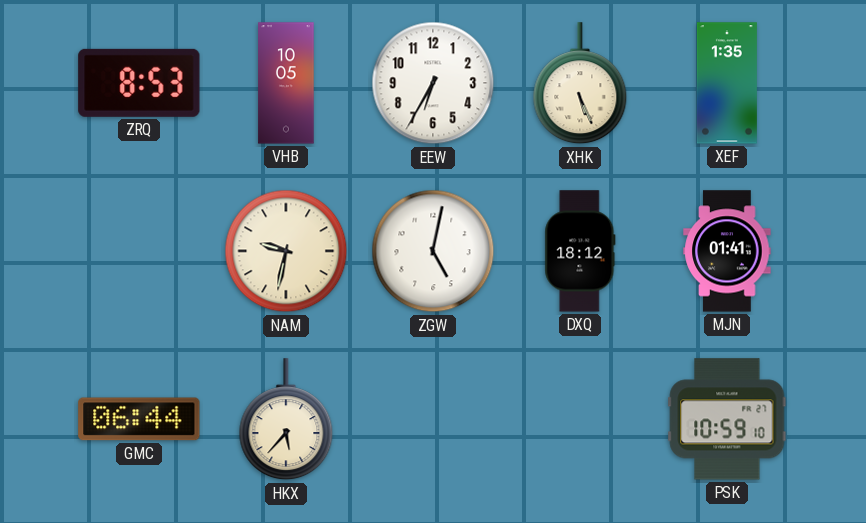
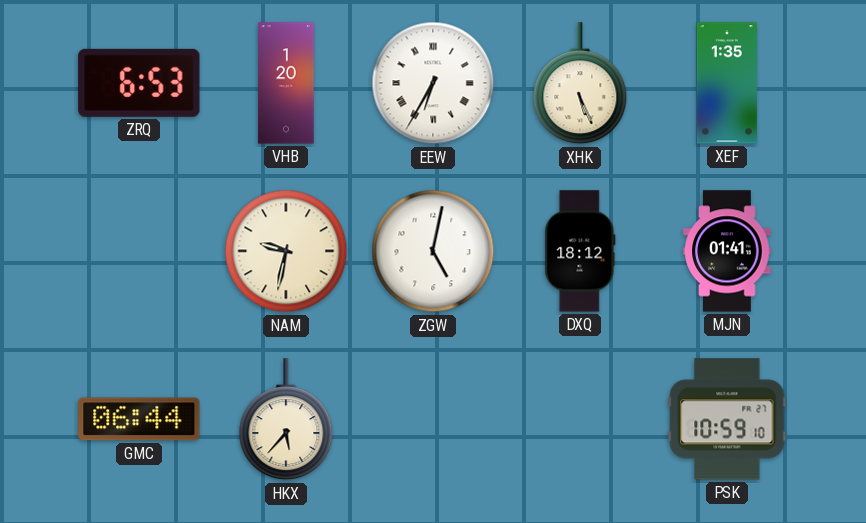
ZRQ: 8:53 -> 6:53 (139, 83)
VHB: 10:05 -> 1:20 (286, 83)
EEW numerals: Arabic -> Roman (433, 83)
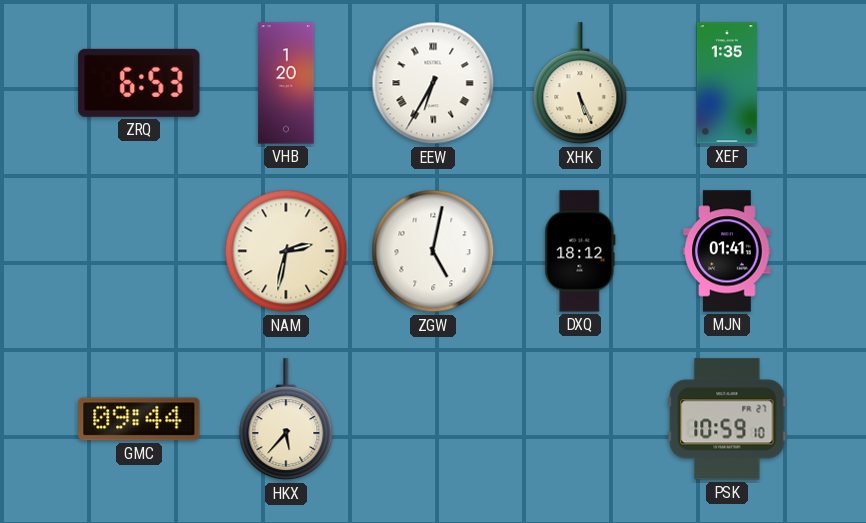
NAM: 9:32 -> 2:32 (286, 251)
GMC: 06:44 -> 09:44 (139, 419)
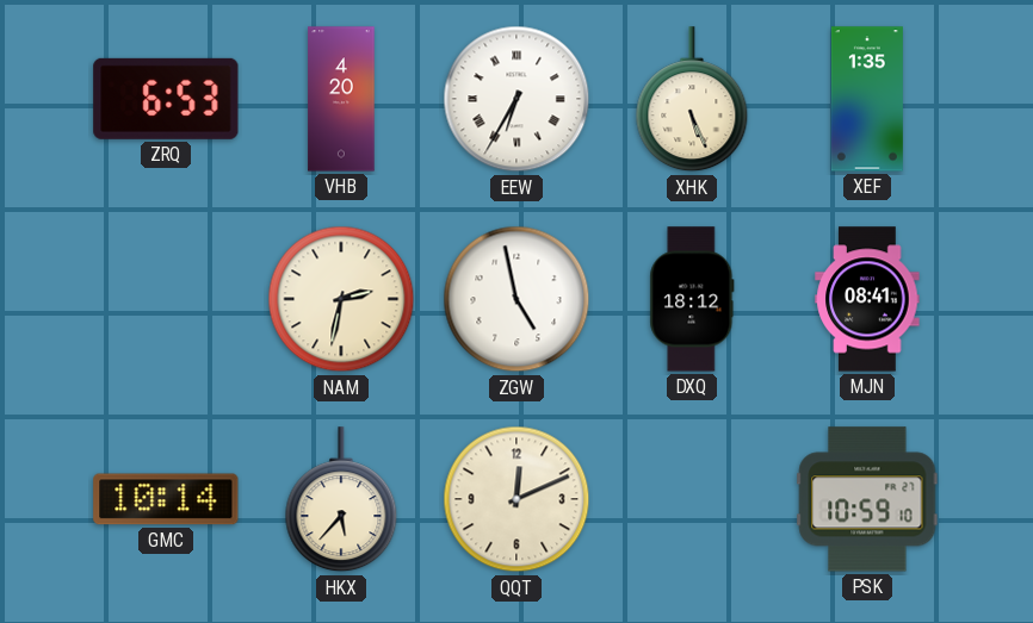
VHB: 1:20 -> 4:20 (341, 99)
ZGW: 5:02 -> 4:58 (516, 299)
MJN: 01:41 -> 08:41 (867, 299)
GMC: 09:44 -> 10:14 (166, 499)
QQT: none -> 12:11 (516, 499)
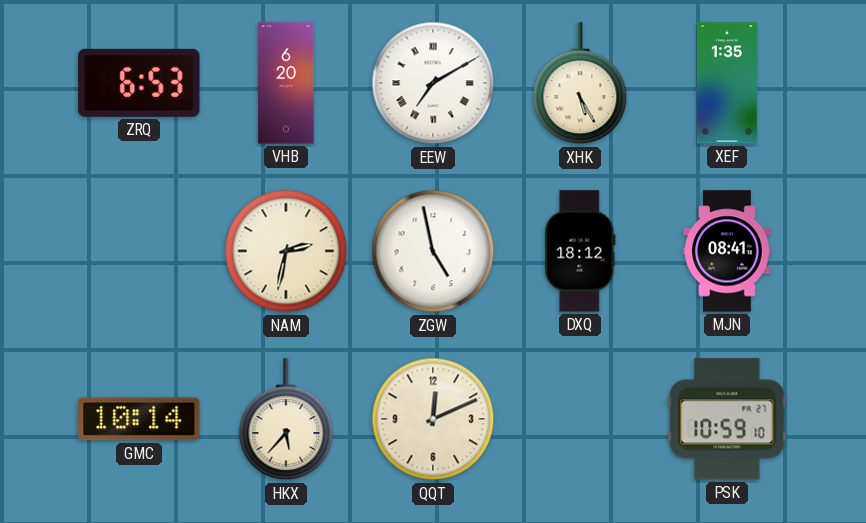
VHB: 4:20 -> 6:20 (286, 83)
EEW: 6:35 -> 7:10 (433, 83)
XHK: 5:26 -> 5:25 (580, 84)
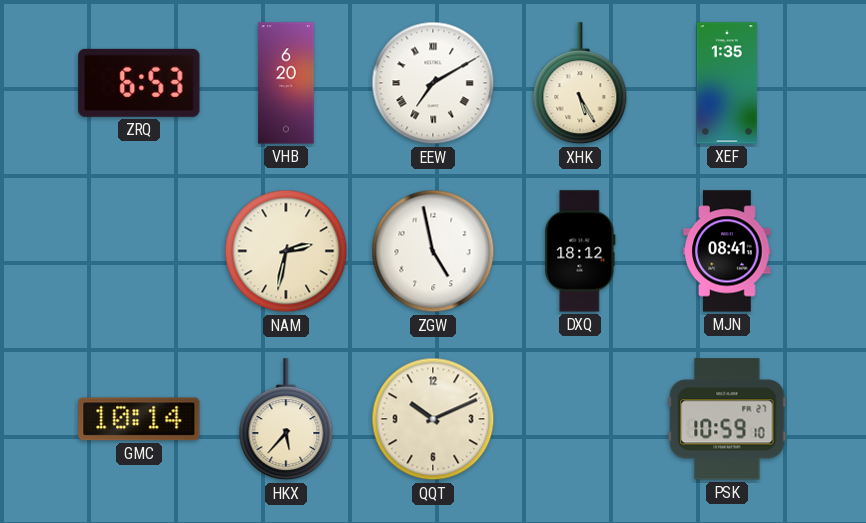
QQT: 12:11 -> 10:11 (433, 419)
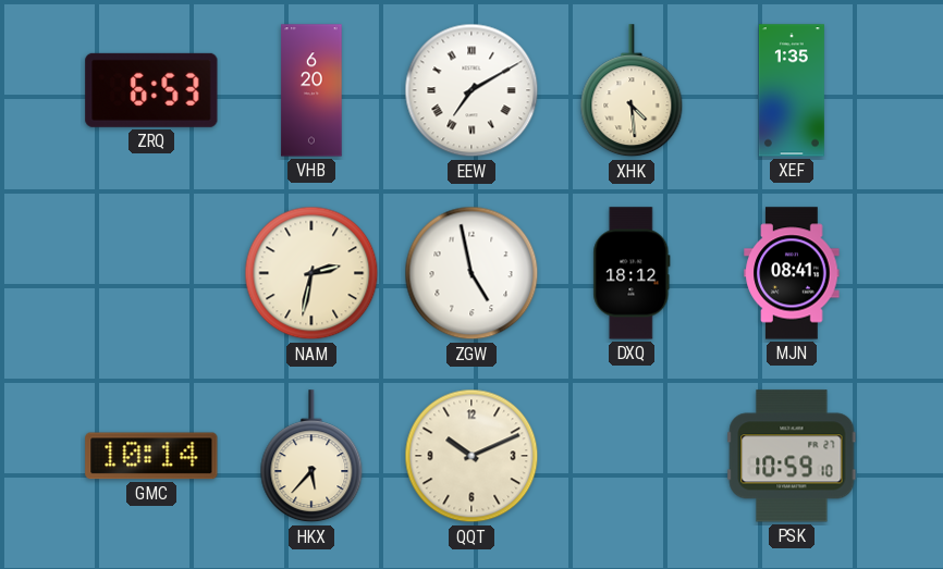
XHK: 5:25 -> 4:29 (632, 91)
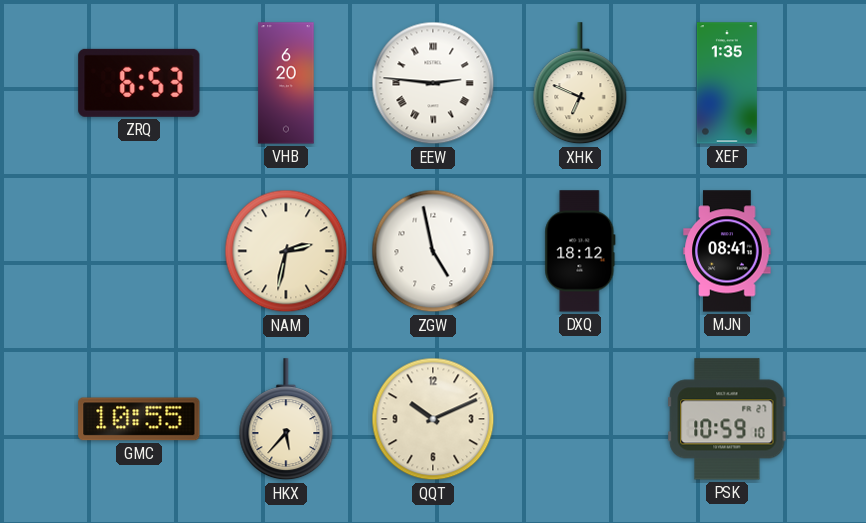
EEW: 7:10 -> 2:46 (433, 83)
XHK: 4:29 -> 6:49 (580, 84)
GMC: 10:14 -> 10:55 (139, 419)
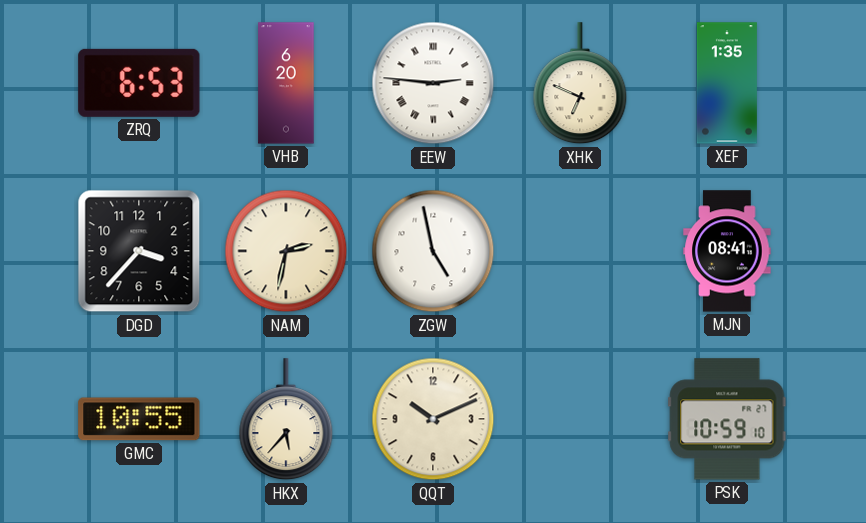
DGD: none -> 3:37 (139, 251)
DXQ: 18:12 -> none (580, 251)
